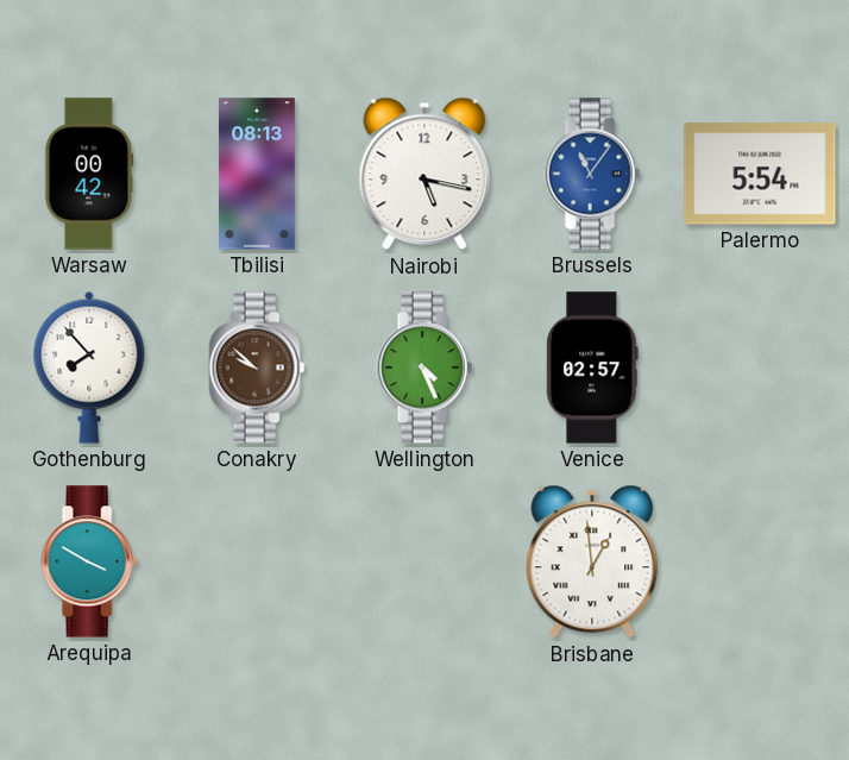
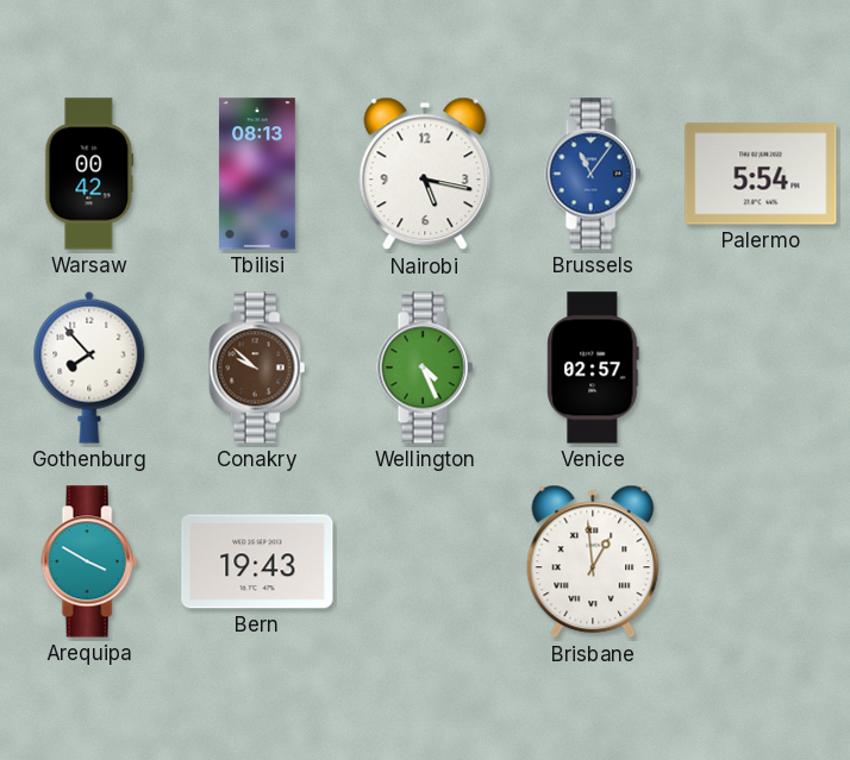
Bern: none -> 19:43 (257, 561)
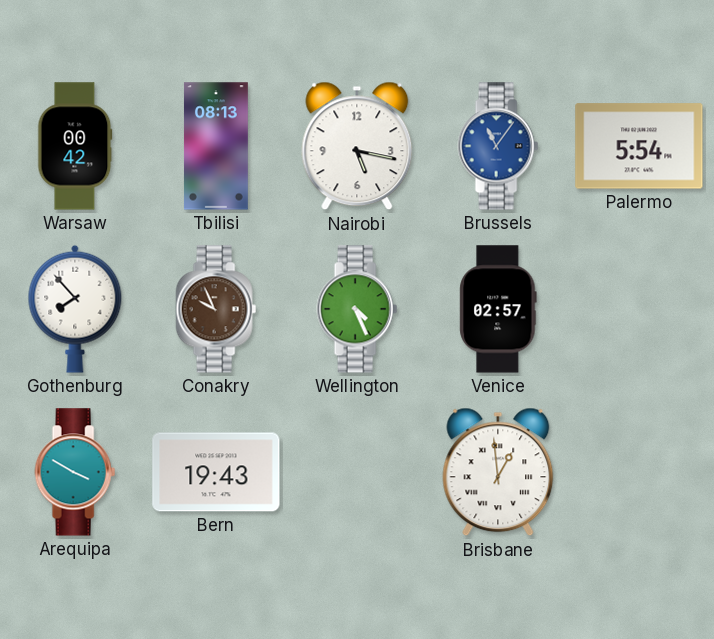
Conakry: 9:52 -> 9:56 (216, 309)
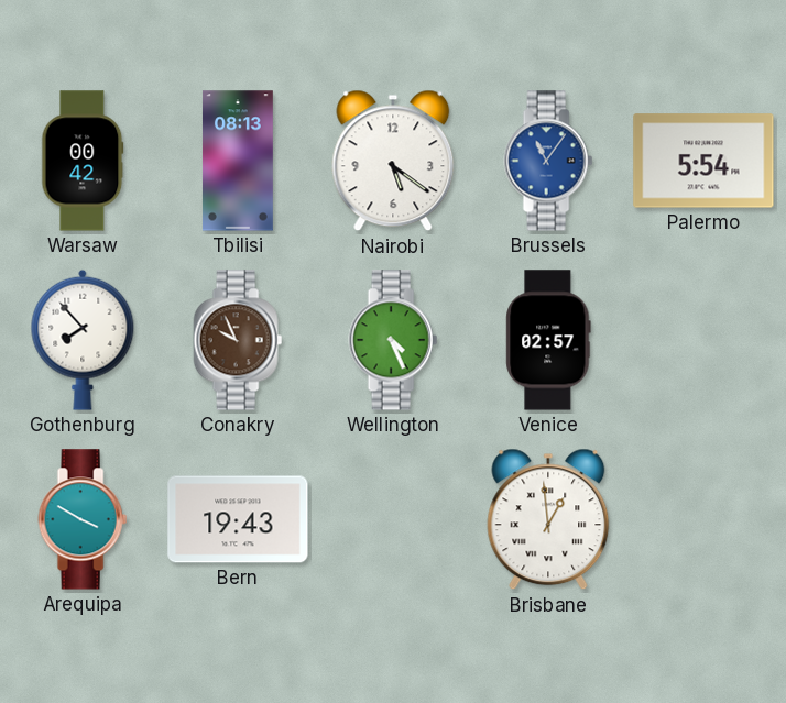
Nairobi: 5:17 -> 5:21 (393, 161)
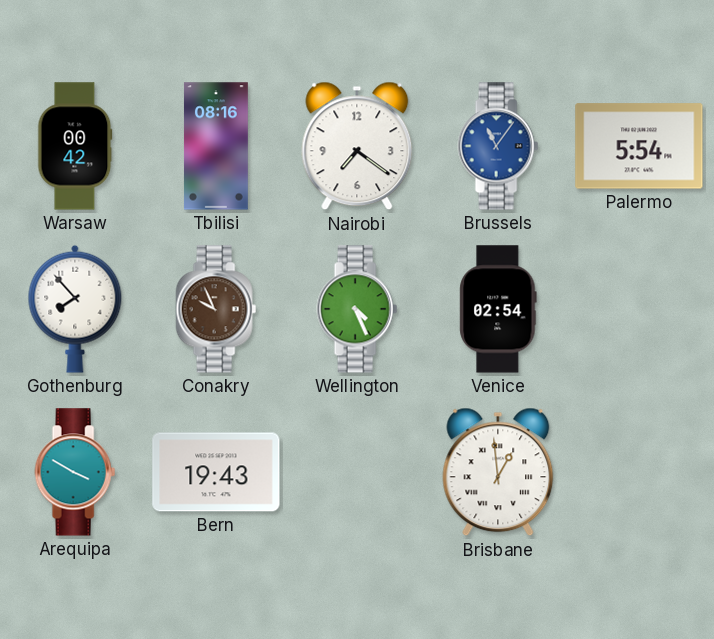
Tbilisi: 08:13 -> 08:16 (216, 146)
Nairobi: 5:21 -> 7:21 (357, 146)
Venice: 02:57 -> 02:54 (498, 309)
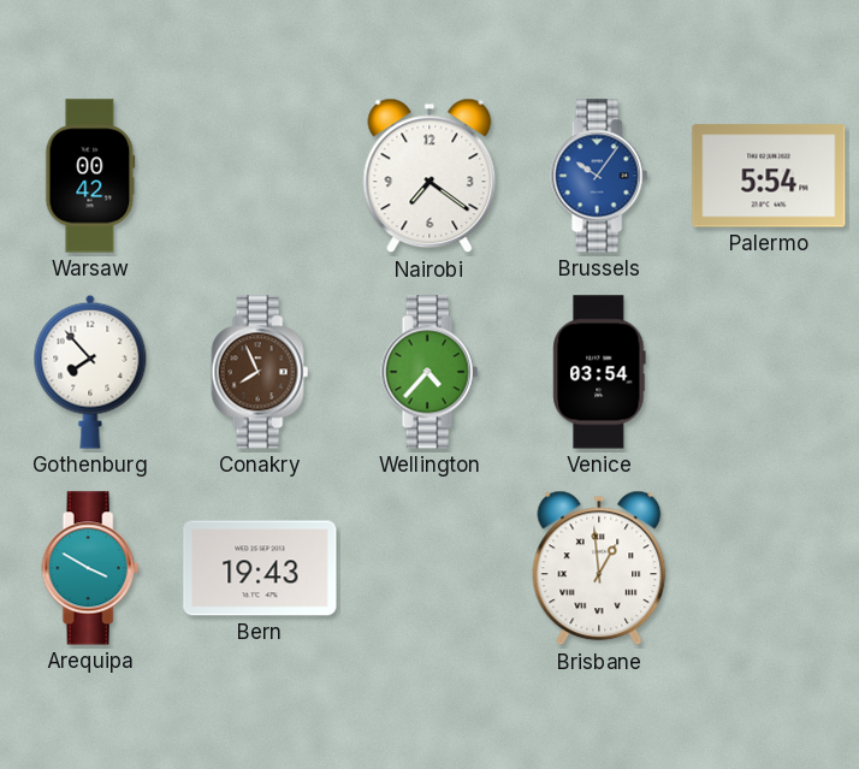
Tbilisi: 08:16 -> none (216, 146)
Brussels: 11:06 -> 10:06 (599, 176)
Conakry: 9:56 -> 7:56 (260, 372)
Wellington: 4:26 -> 4:37 (429, 372)
Venice: 02:54 -> 03:54 (599, 372)
